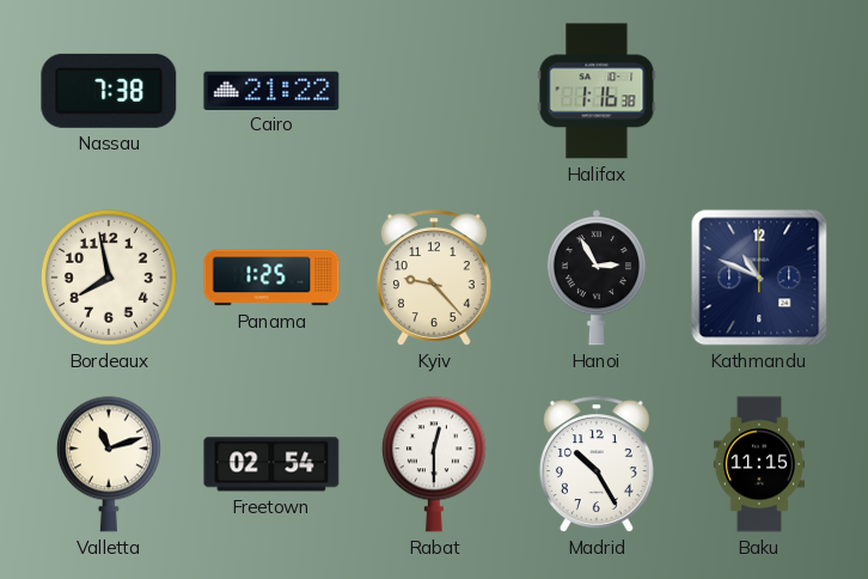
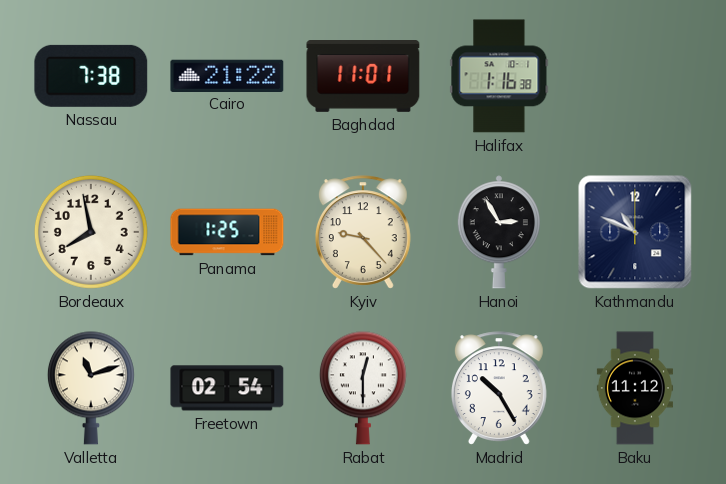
Baghdad: none -> 11:01 (363, 77)
Baku: 11:15 -> 11:12 (635, 388)
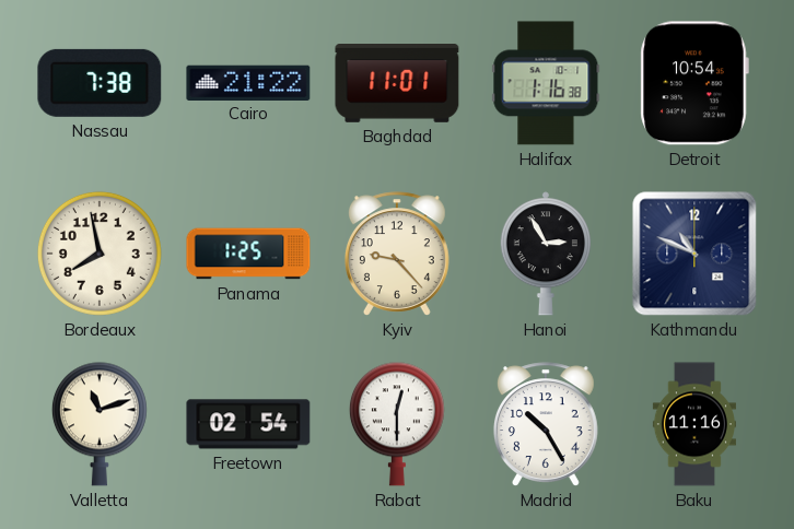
Detroit: none -> 10:54 (694, 83)
Baku: 11:12 -> 11:16 (694, 424)
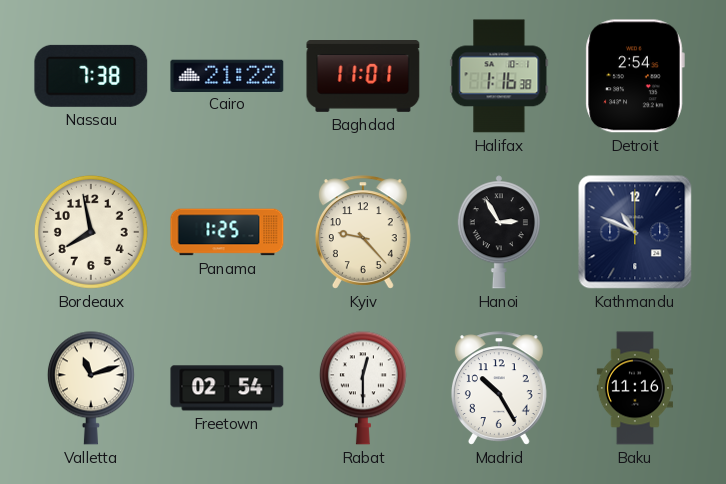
Detroit: 10:54 -> 2:54 (635, 76)
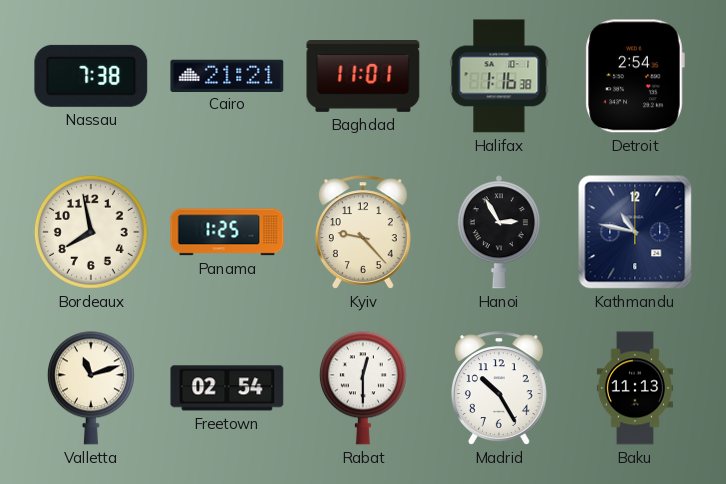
Cairo: 21:22 -> 21:21 (227, 75)
Kathmandu: 10:49 -> 10:47 (635, 232)
Baku: 11:16 -> 11:13 (635, 388)
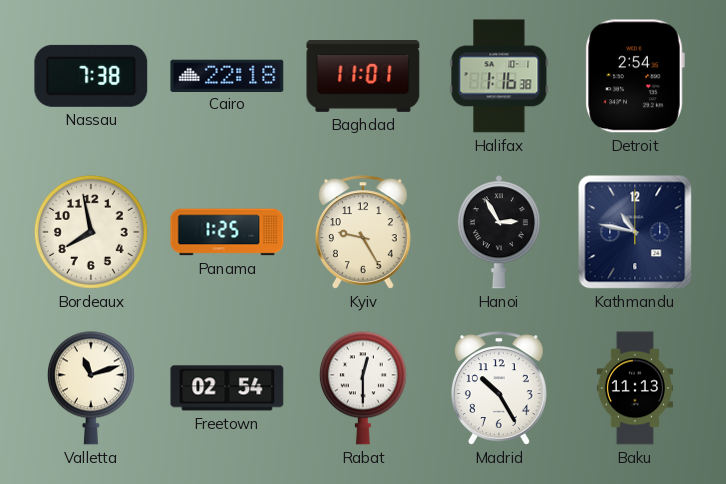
Cairo: 21:21 -> 22:18 (227, 75)
Kyiv: 9:23 -> 9:25 (363, 232)
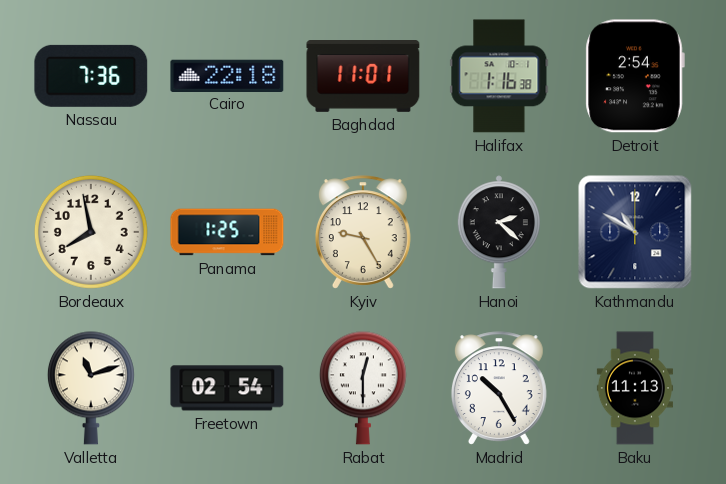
Nassau: 7:38 -> 7:36 (91, 76)
Hanoi: 2:55 -> 2:22 (499, 232)
Kathmandu: 10:47 -> 10:50 (635, 232)
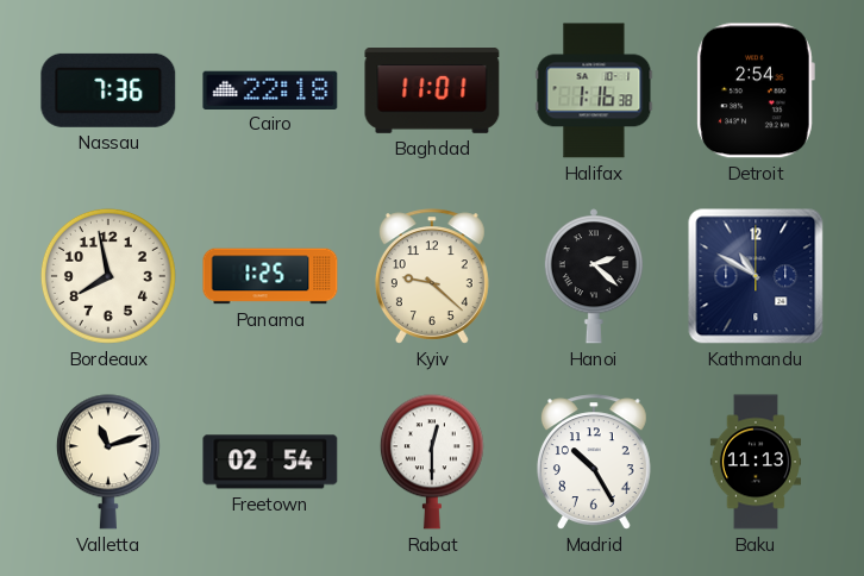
Kyiv: 9:25 -> 9:22 (432, 276)
